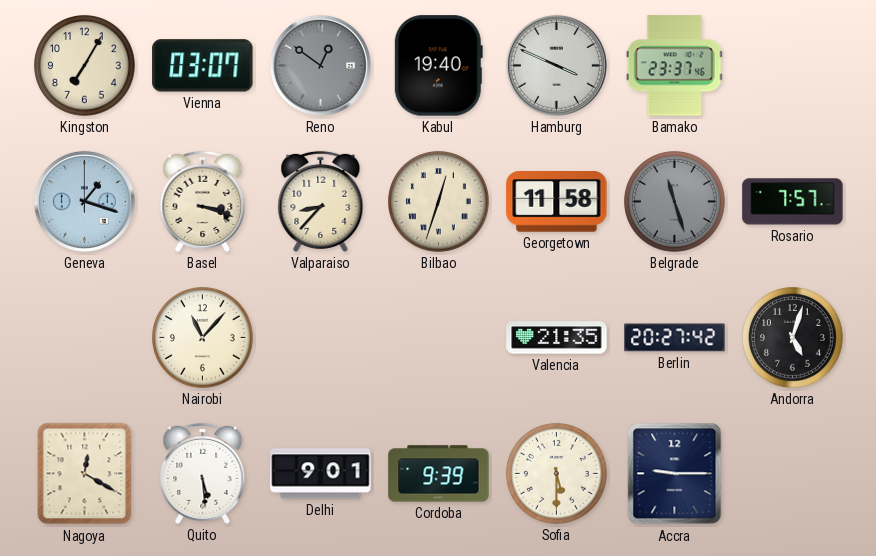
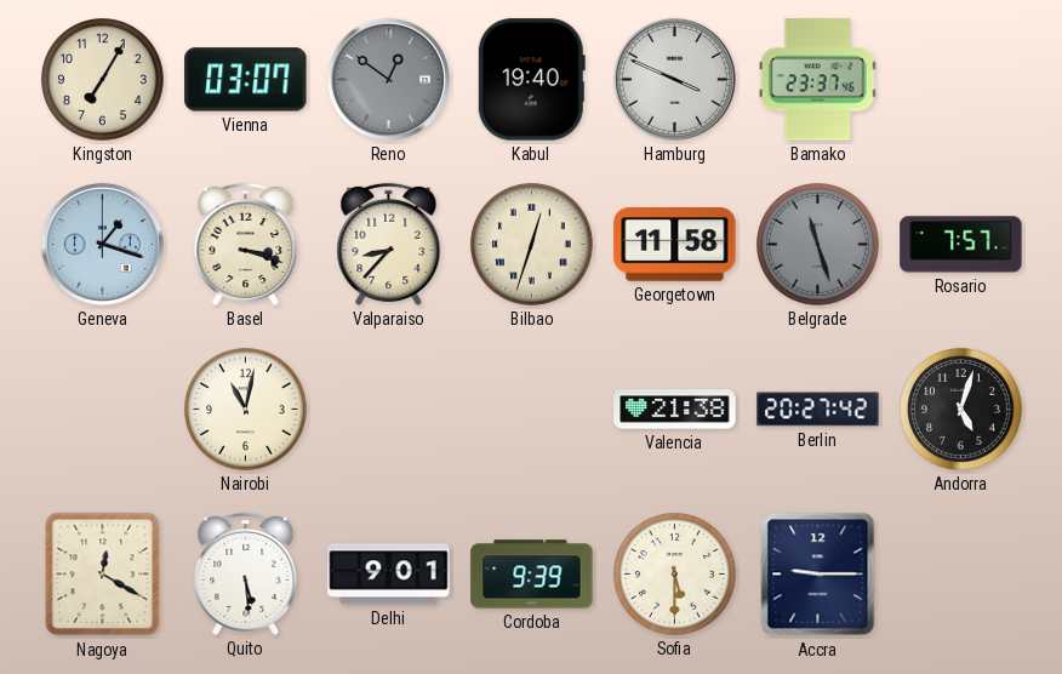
Nairobi: 11:07 -> 11:02 (246, 410)
Valencia: 21:35 -> 21:38 (675, 410)
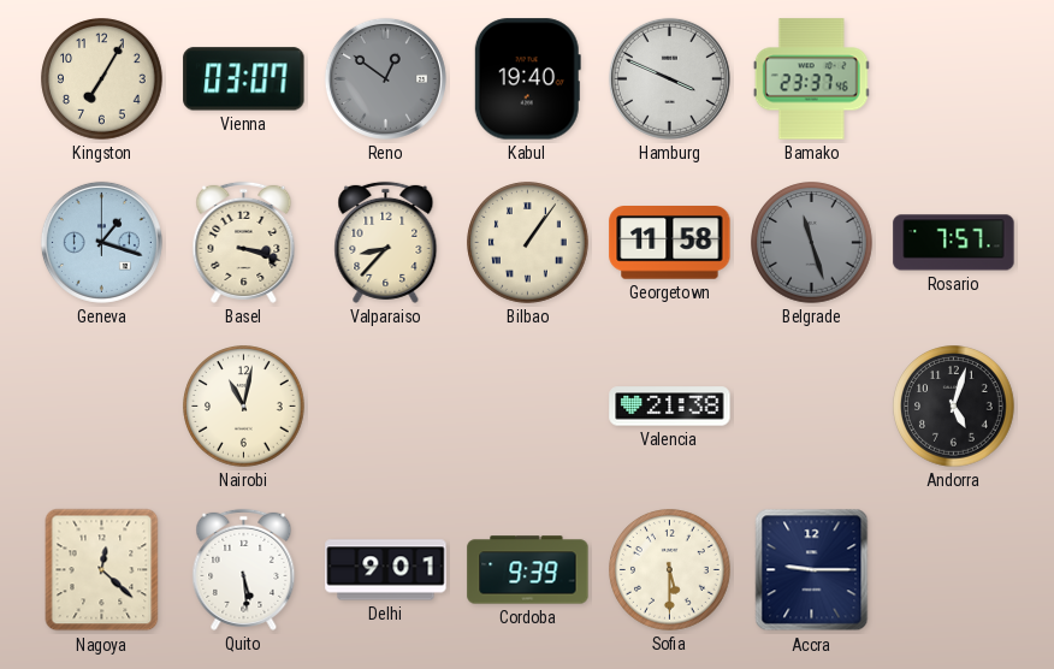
Bilbao: 12:33 -> 1:06 (528, 243)
Berlin: 20:27 -> none (818, 410)
Nagoya: 12:20 -> 12:22 (102, 570)
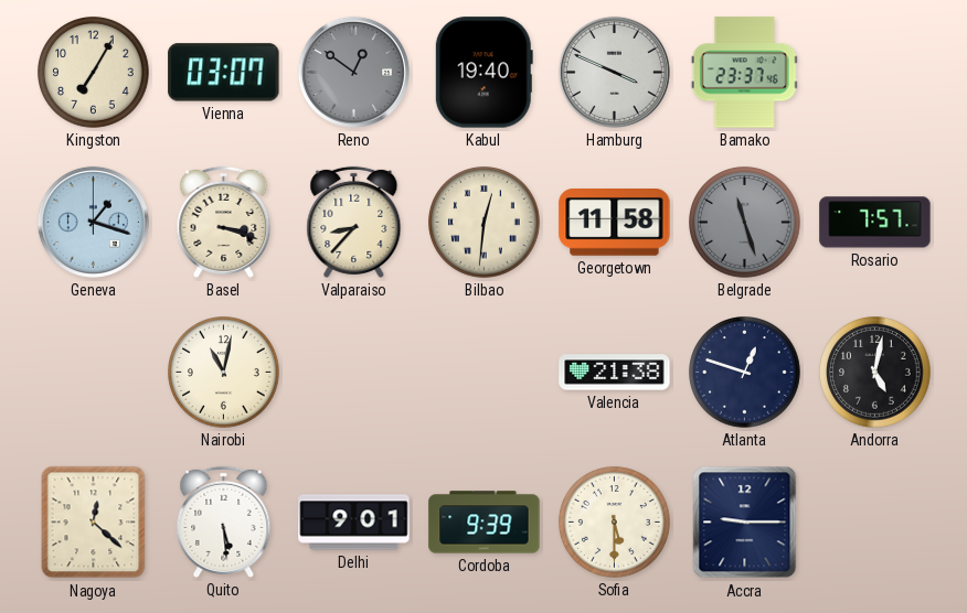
Bilbao: 1:06 -> 12:31 (485, 223)
Atlanta: none -> 12:48 (745, 373)
Andorra: 5:03 -> 5:02 (875, 373)
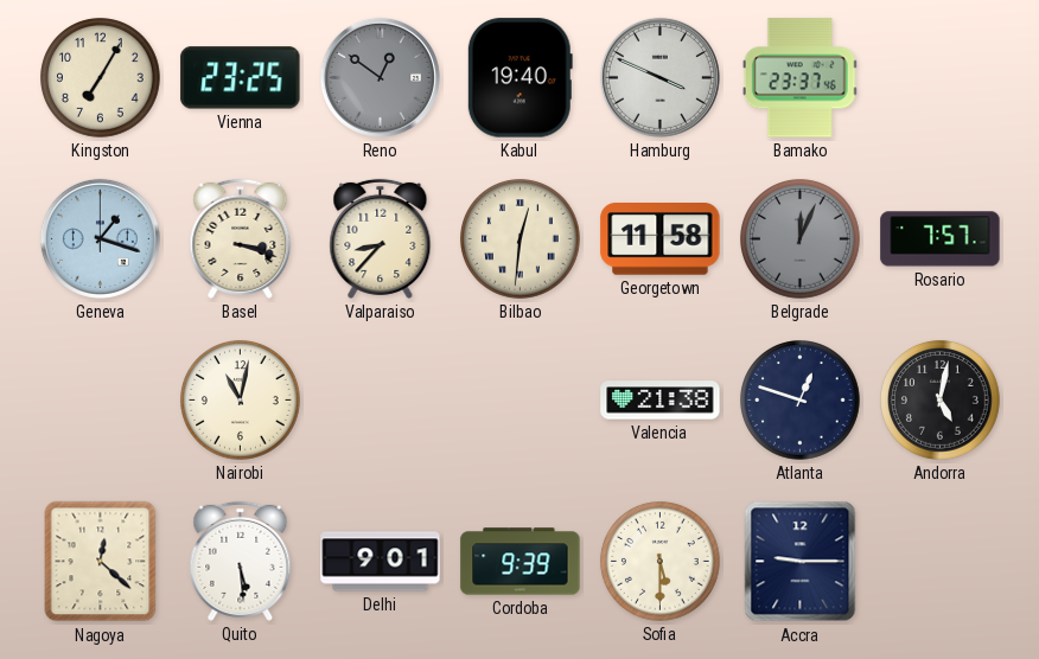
Vienna: 03:07 -> 23:25 (241, 78)
Belgrade: 11:27 -> 12:04 (801, 239)
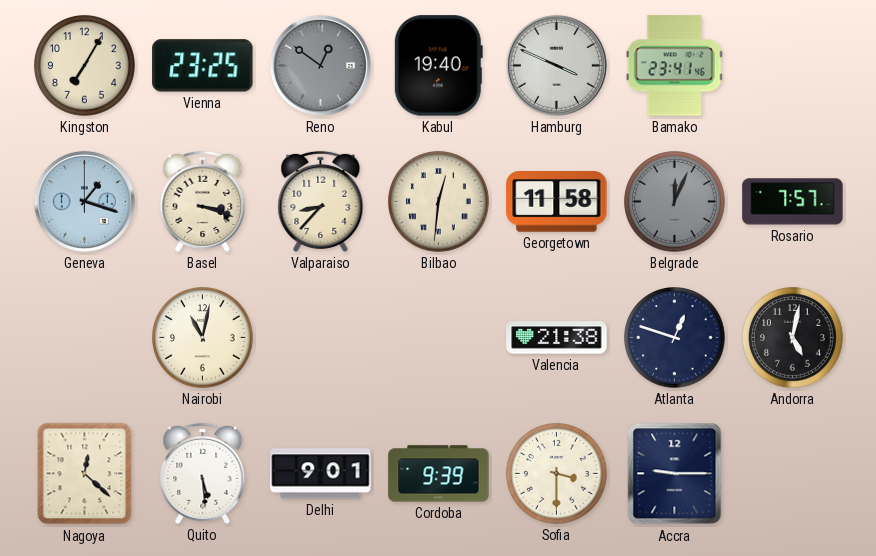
Bamako: 23:37 -> 23:41 (674, 66)
Sofia: 5:30 -> 3:30 (557, 474)
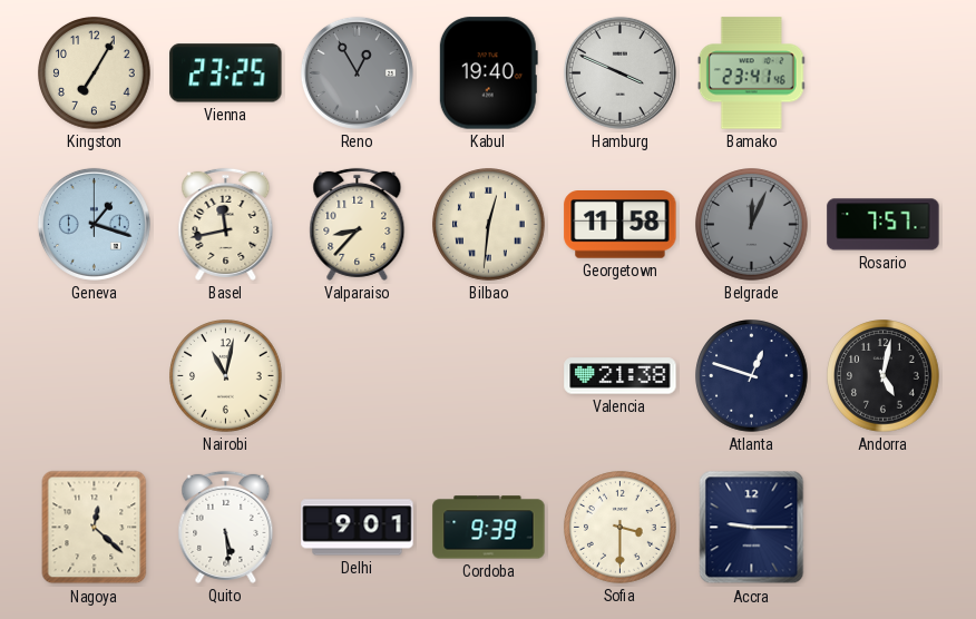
Reno: 12:51 -> 12:55 (357, 72)
Basel: 3:18 -> 11:43 (226, 224)
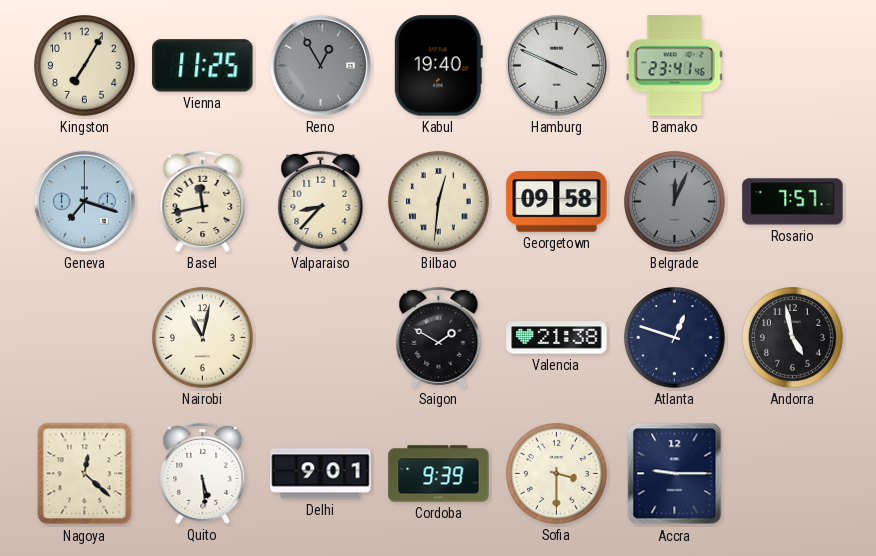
Vienna: 23:25 -> 11:25 (203, 66)
Geneva: 1:18 -> 7:18 (84, 201)
Georgetown: 11:58 -> 09:58 (557, 202)
Saigon: none -> 1:50 (439, 337)
Andorra: 5:02 -> 4:58 (793, 338)
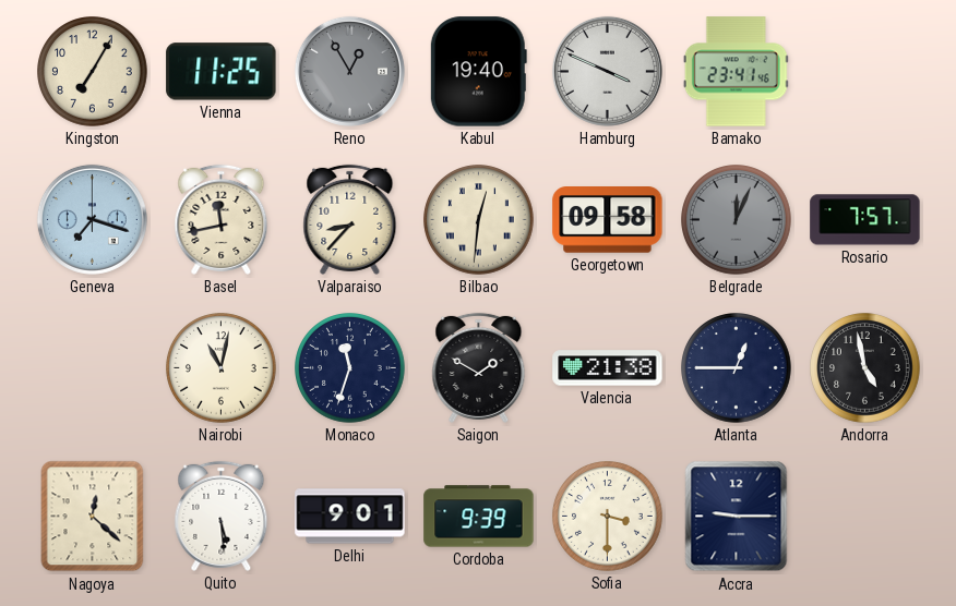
Monaco: none -> 11:33 (350, 368)
Atlanta: 12:48 -> 12:45 (737, 368)
